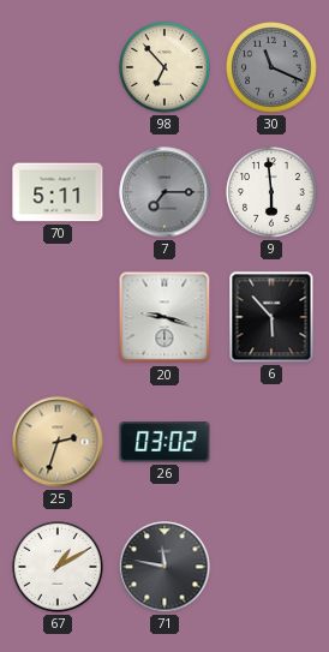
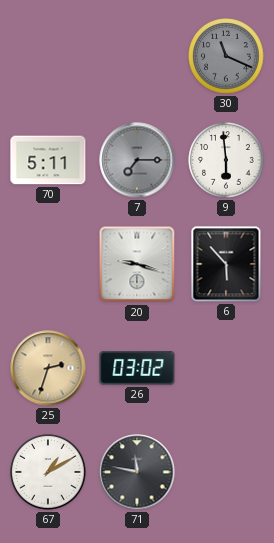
98: 6:53 -> none (164, 67)
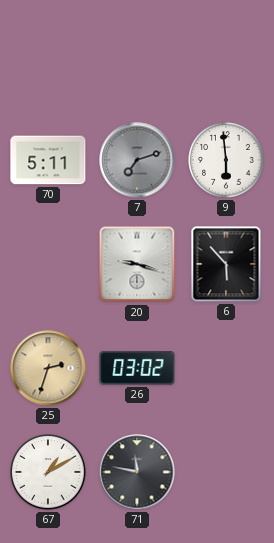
30: 11:19 -> none (226, 56)
7: 7:15 -> 7:12 (137, 160)
